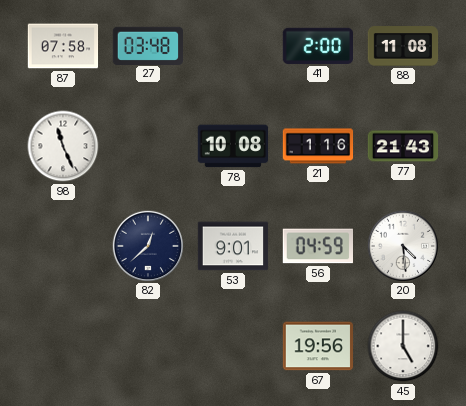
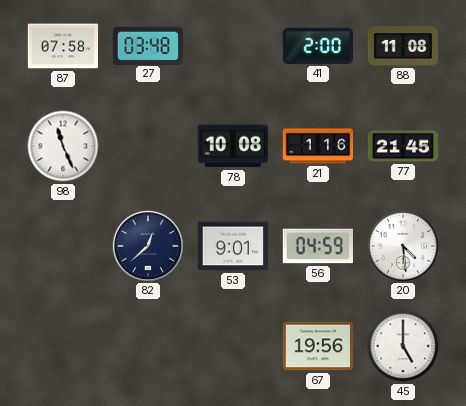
77: 21:43 -> 21:45 (403, 146)
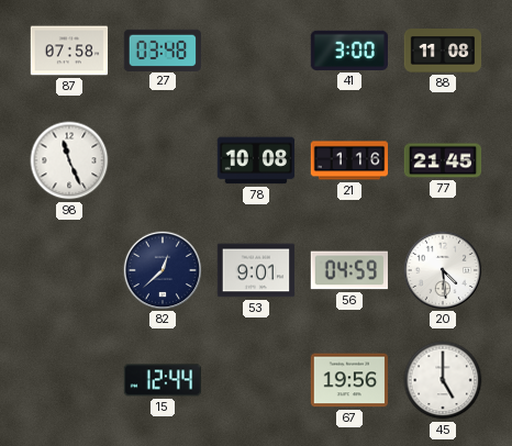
41: 2:00 -> 3:00 (348, 51)
15: none -> 12:44 (162, 380)
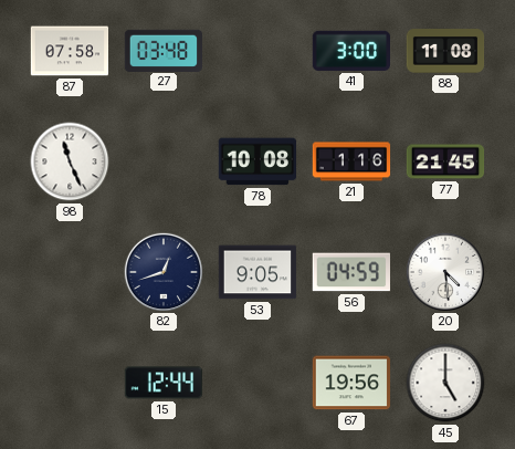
82: 12:38 -> 12:42 (162, 271)
53: 9:01 -> 9:05 (257, 272)
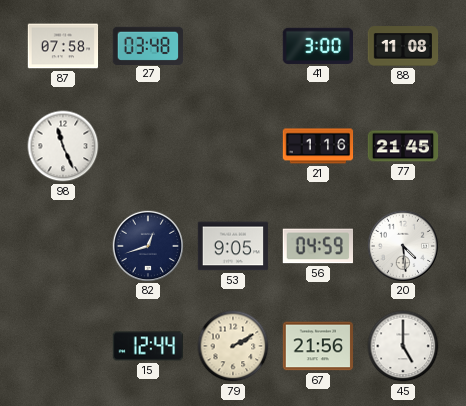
78: 10:08 -> none (256, 161)
79: none -> 2:10 (233, 346)
67: 19:56 -> 21:56 (318, 346)
